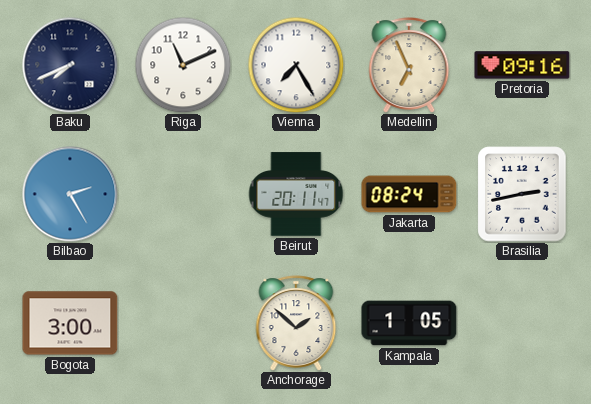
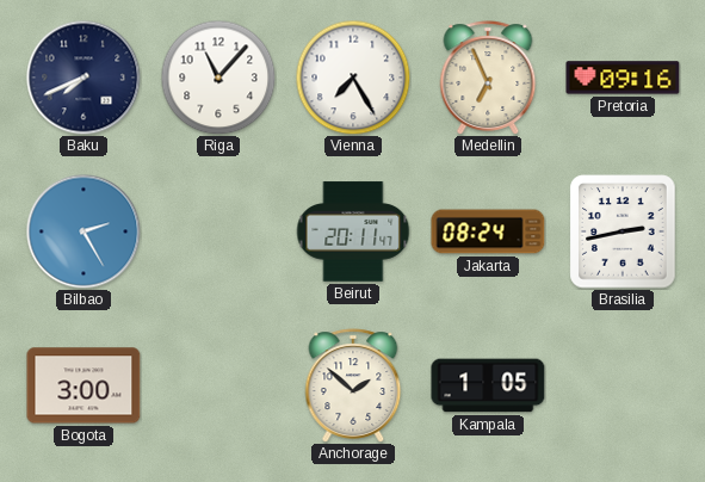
Riga: 11:11 -> 11:07 (218, 78)
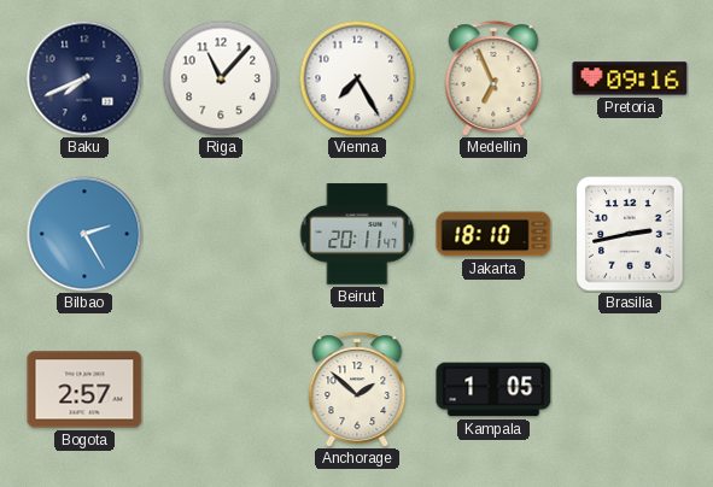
Jakarta: 08:24 -> 18:10 (493, 234)
Bogota: 3:00 -> 2:57 (84, 389)
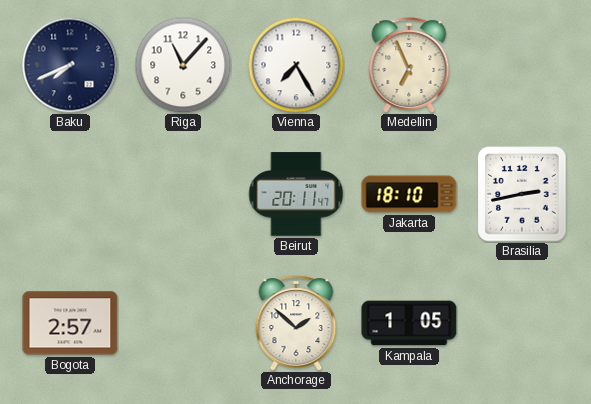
Pretoria: 09:16 -> none (630, 78)
Bilbao: 2:25 -> none (84, 234)
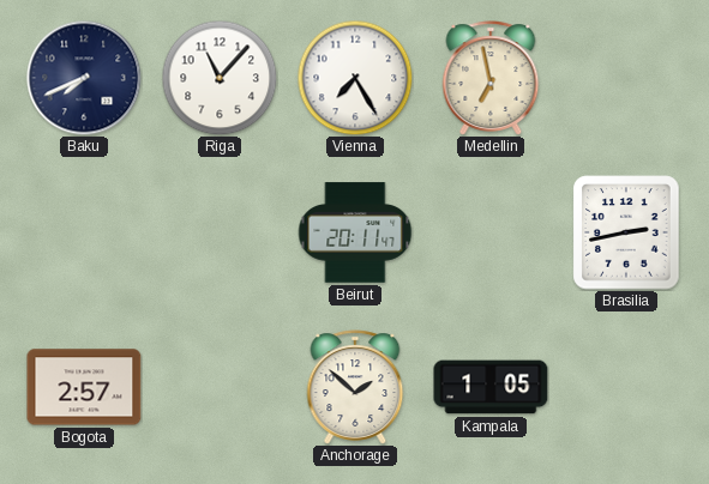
Medellin: 6:56 -> 6:58 (491, 78)
Jakarta: 18:10 -> none (409, 194)
